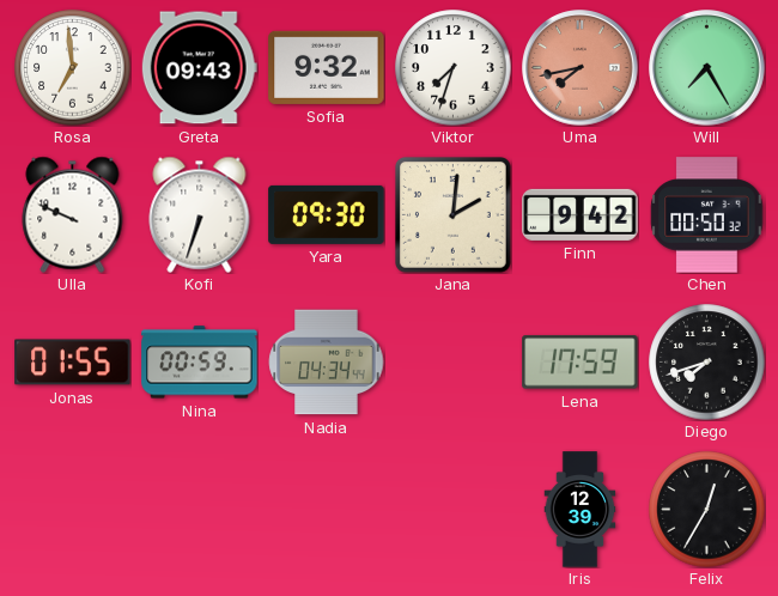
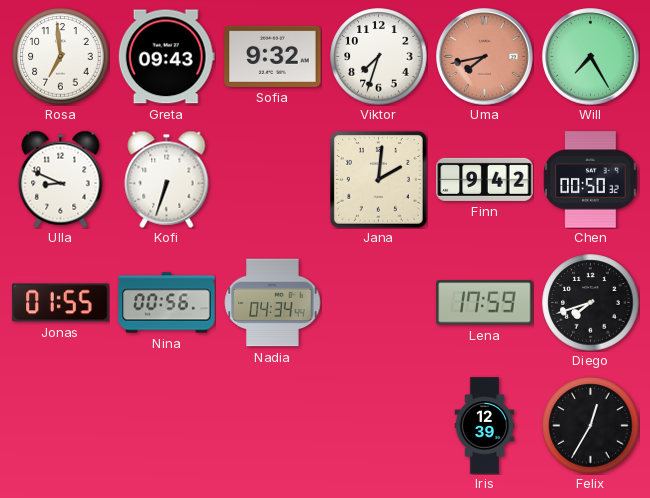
Ulla: 9:49 -> 8:49 (61, 179)
Yara: 09:30 -> none (327, 214)
Nina: 00:59 -> 00:56 (167, 303)
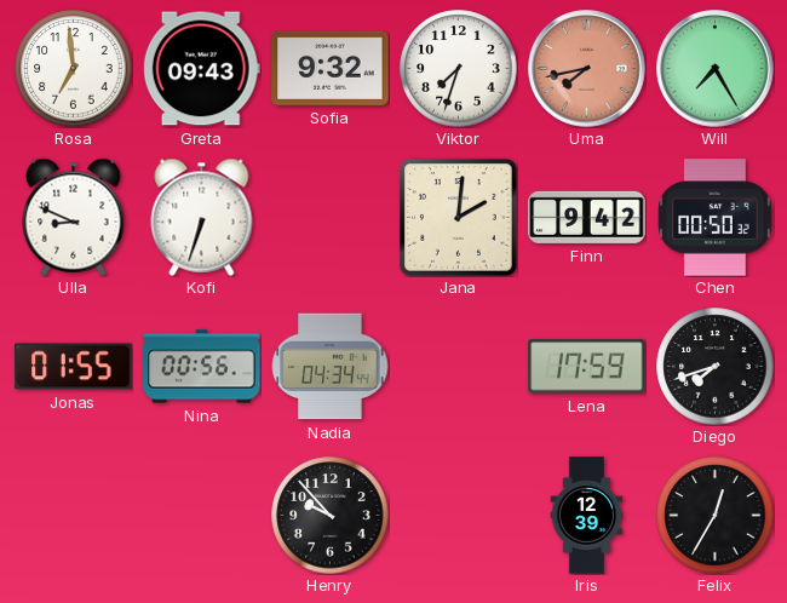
Henry: none -> 9:53 (331, 516)
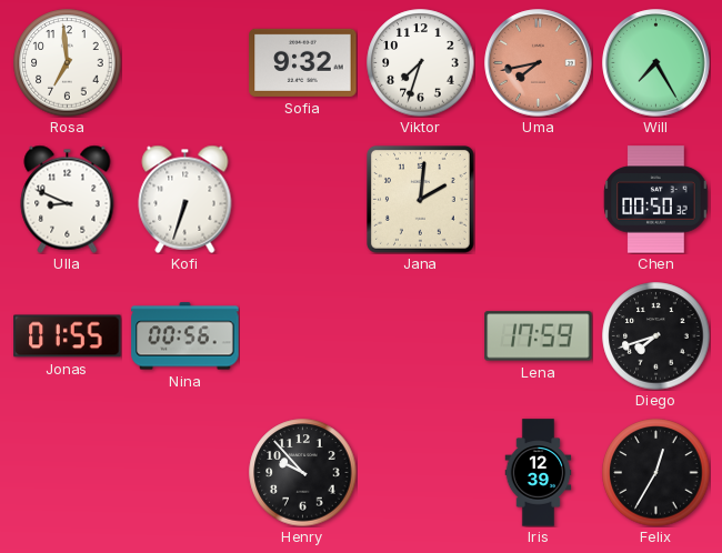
Greta: 09:43 -> none (201, 69)
Finn: 9:42 -> none (587, 217)
Nadia: 04:34 -> none (329, 367)
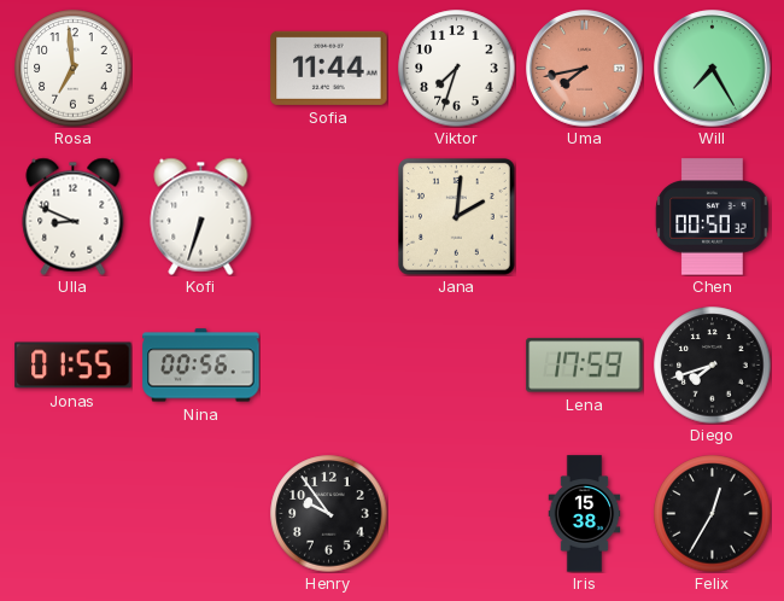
Sofia: 9:32 -> 11:44 (329, 68)
Henry: 9:53 -> 9:54 (329, 514)
Iris: 12:39 -> 15:38 (585, 514)
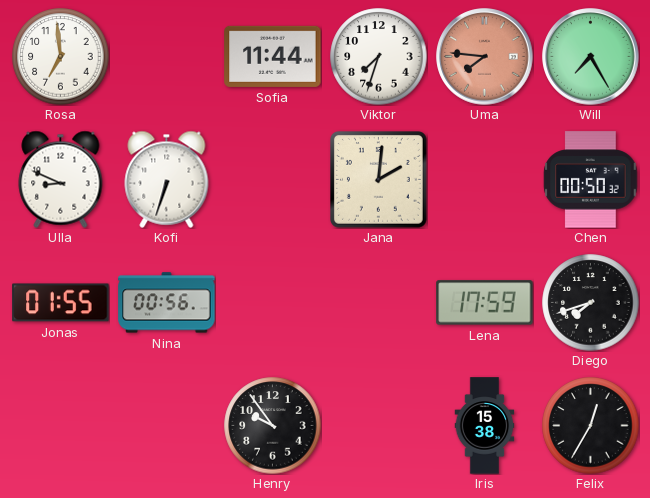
Uma: 7:43 -> 7:46 (485, 57)
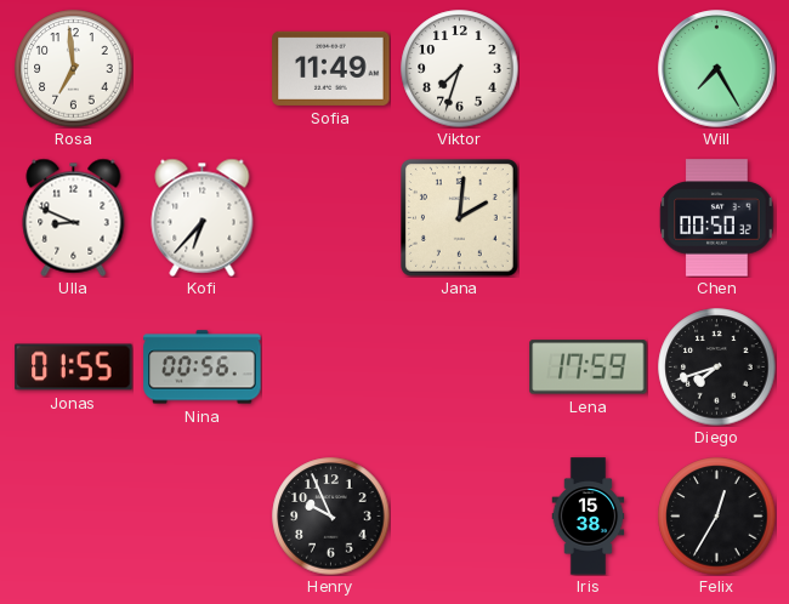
Sofia: 11:44 -> 11:49 (331, 68)
Uma: 7:46 -> none (485, 57)
Kofi: 6:33 -> 6:37 (203, 217)
Henry: 9:54 -> 9:56 (331, 517)
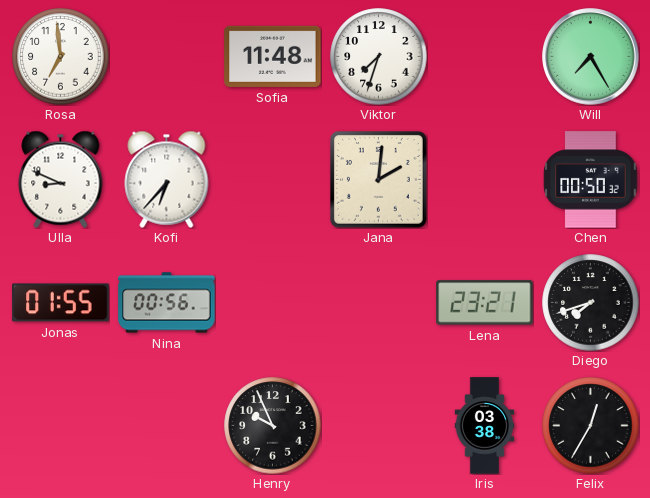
Sofia: 11:49 -> 11:48 (273, 56)
Lena: 17:59 -> 23:21 (485, 303)
Iris: 15:38 -> 03:38 (485, 426)
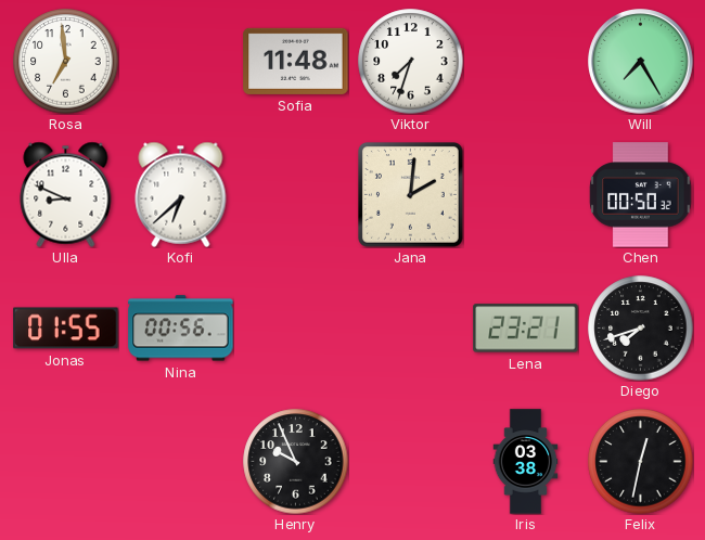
Kofi: 6:37 -> 6:38 (181, 194)
Felix: 12:35 -> 12:32 (641, 462)
